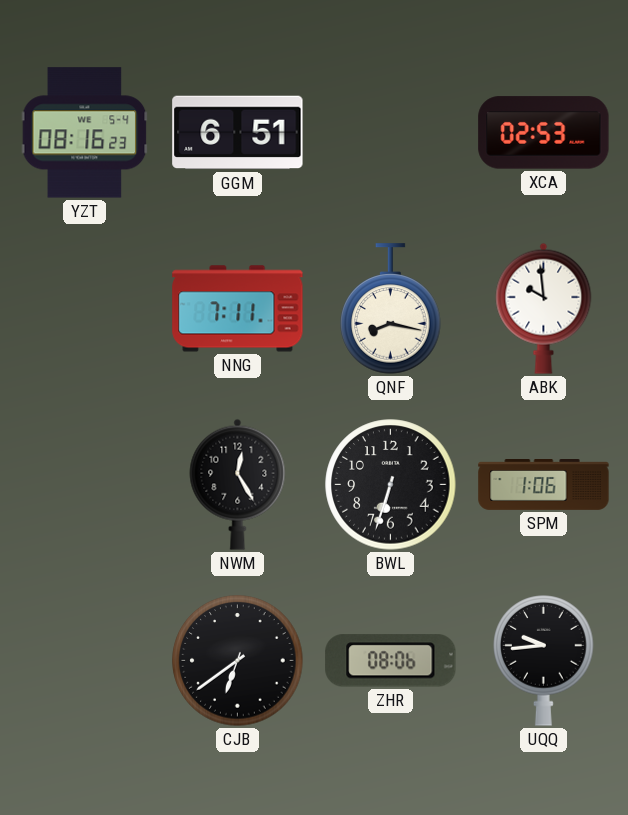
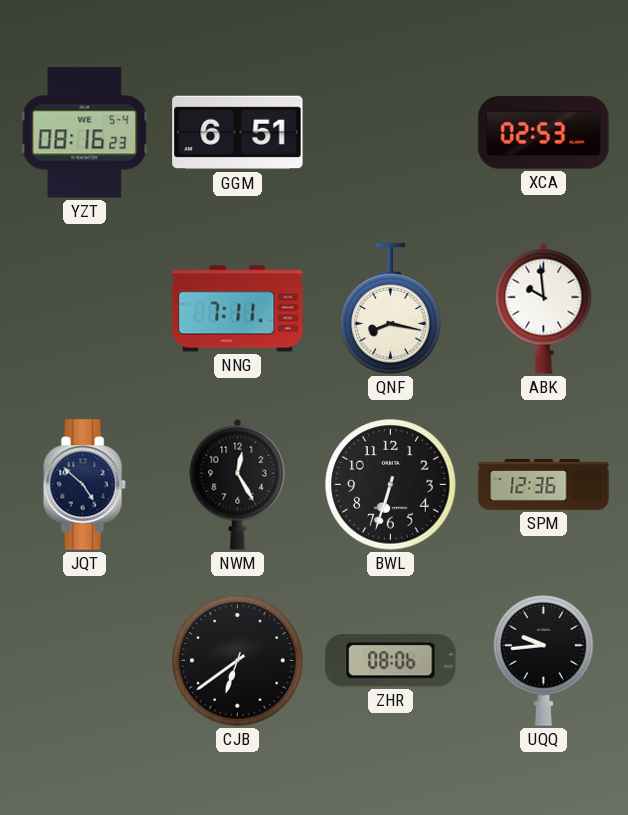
JQT: none -> 4:52 (84, 485)
SPM: 1:06 -> 12:36 (544, 485)
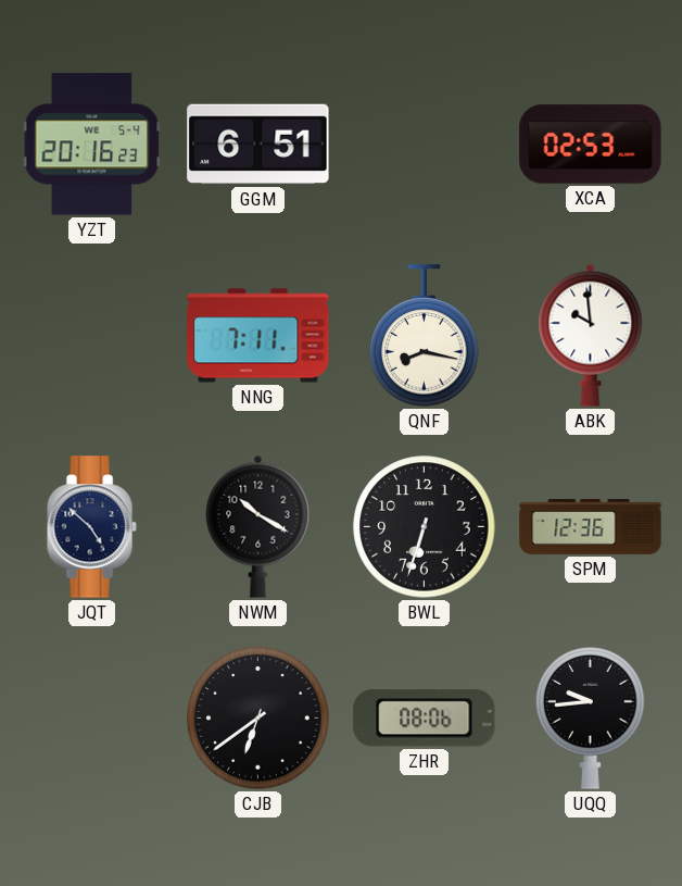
YZT: 08:16 -> 20:16 (92, 145)
NWM: 12:25 -> 10:20 (258, 526)
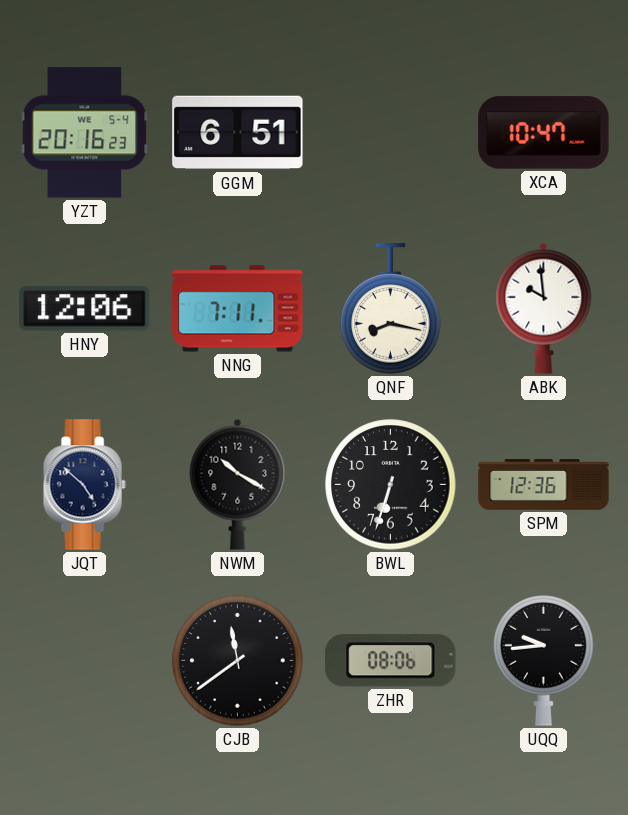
XCA: 02:53 -> 10:47 (544, 133)
HNY: none -> 12:06 (85, 309)
CJB: 6:39 -> 11:39 (238, 661)
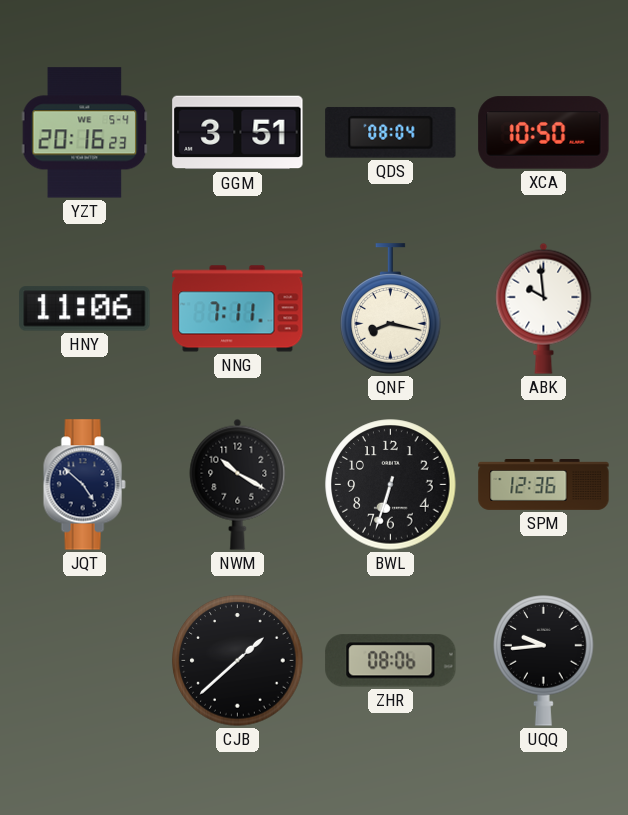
GGM: 6:51 -> 3:51 (238, 133)
QDS: none -> 08:04 (391, 132)
XCA: 10:47 -> 10:50 (544, 133)
HNY: 12:06 -> 11:06 (85, 309)
CJB: 11:39 -> 1:38 (238, 661)
